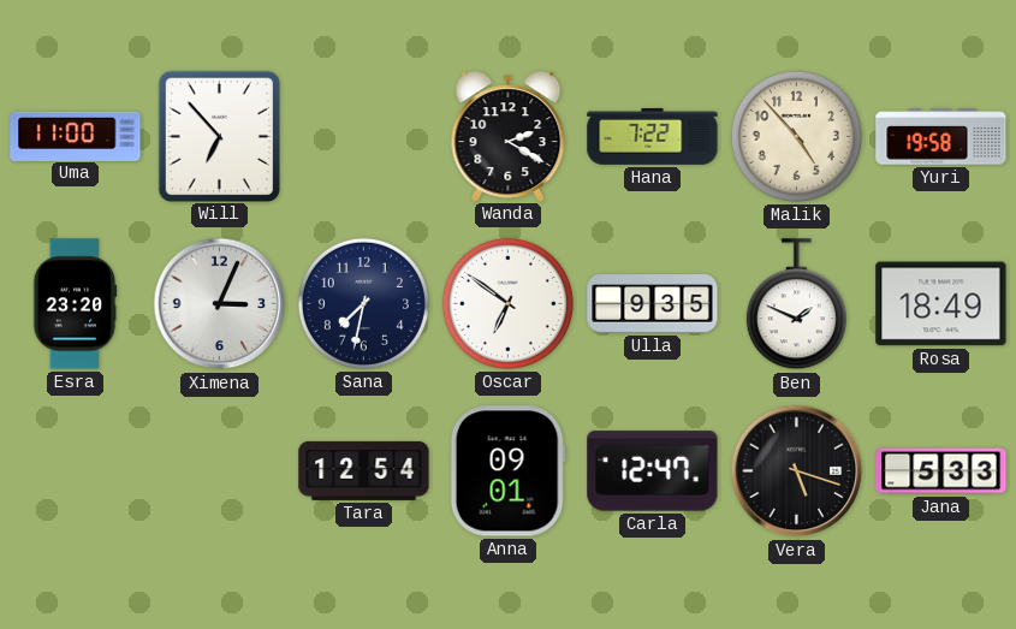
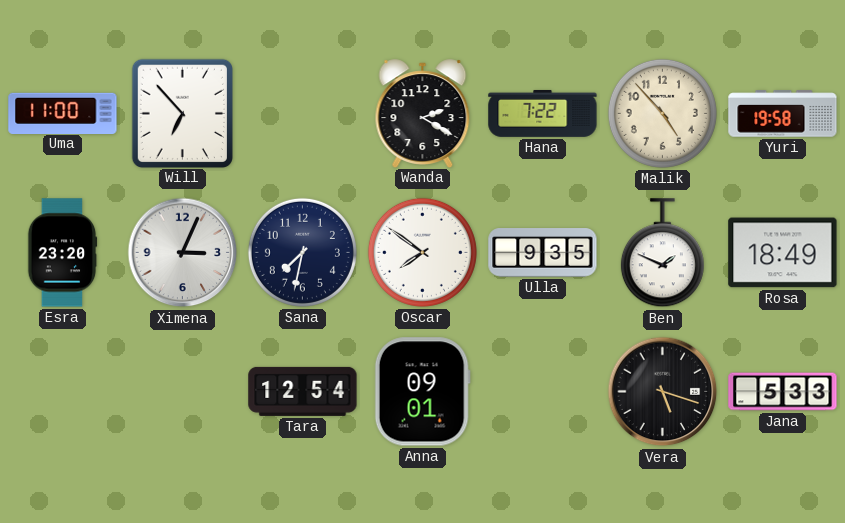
Oscar: 6:51 -> 7:51 (422, 252)
Carla: 12:47 -> none (653, 471)
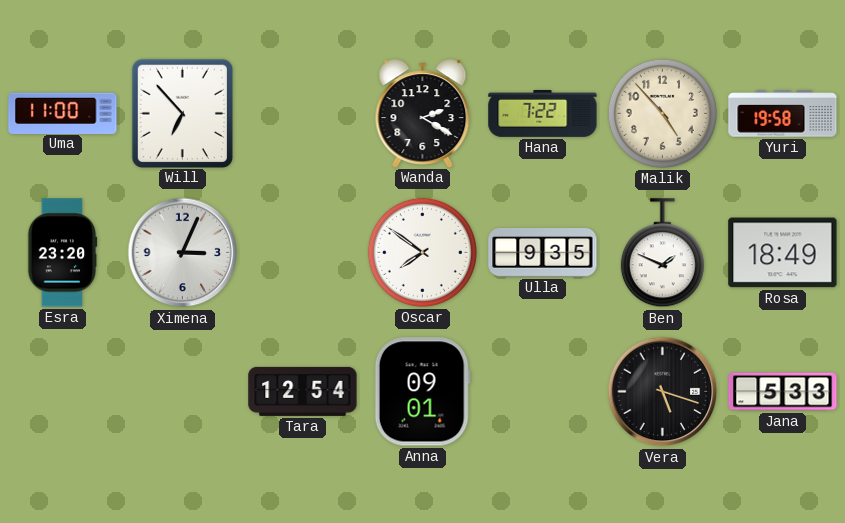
Sana: 7:32 -> none (302, 252)
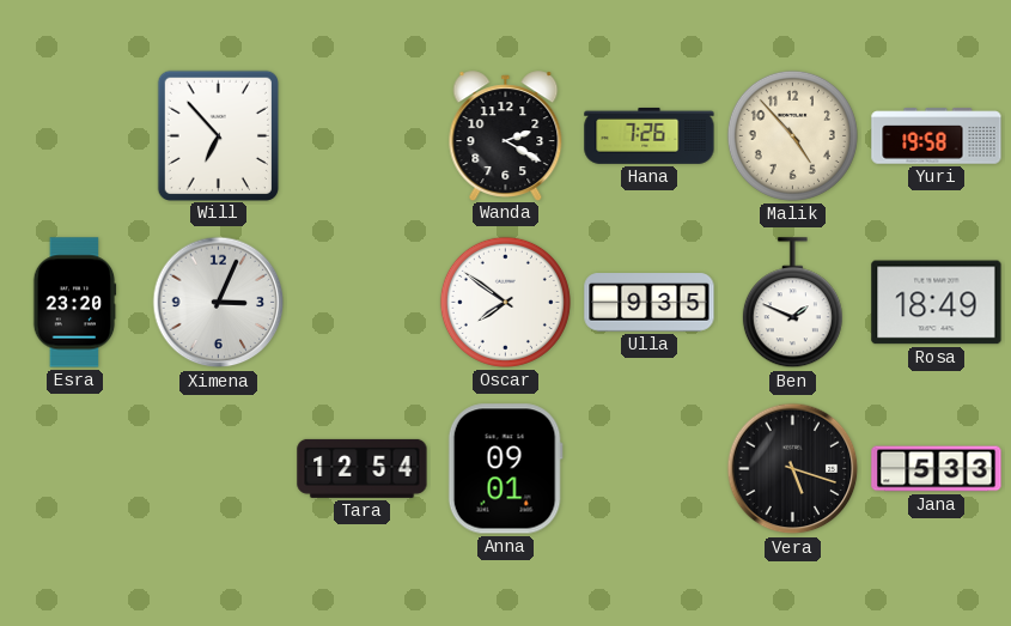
Uma: 11:00 -> none (63, 113)
Hana: 7:22 -> 7:26 (650, 135)
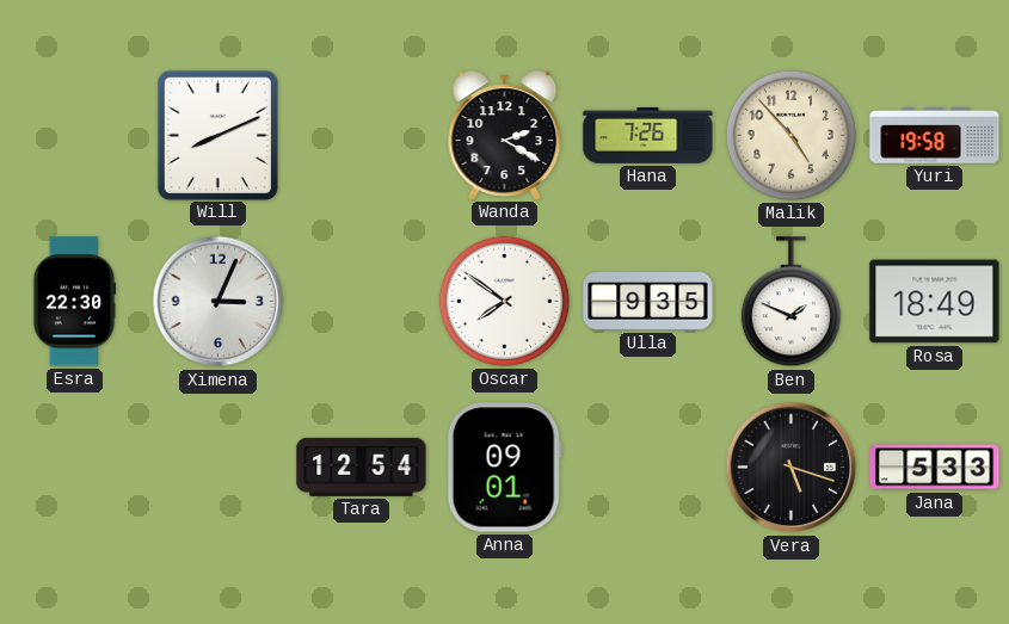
Will: 6:53 -> 8:11 (217, 135)
Esra: 23:20 -> 22:30 (74, 302)
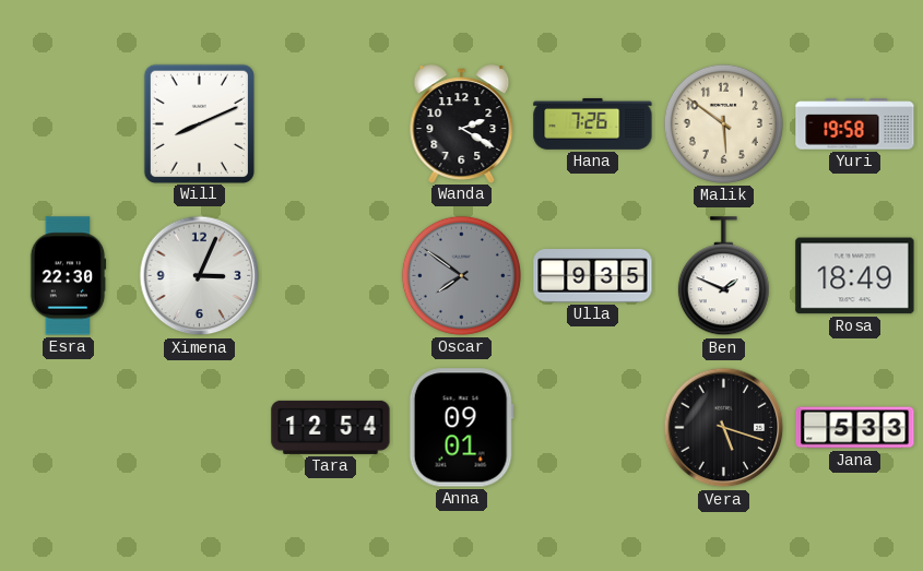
Malik: 4:53 -> 5:51 (723, 123)
Oscar dial: white -> grey (461, 275)
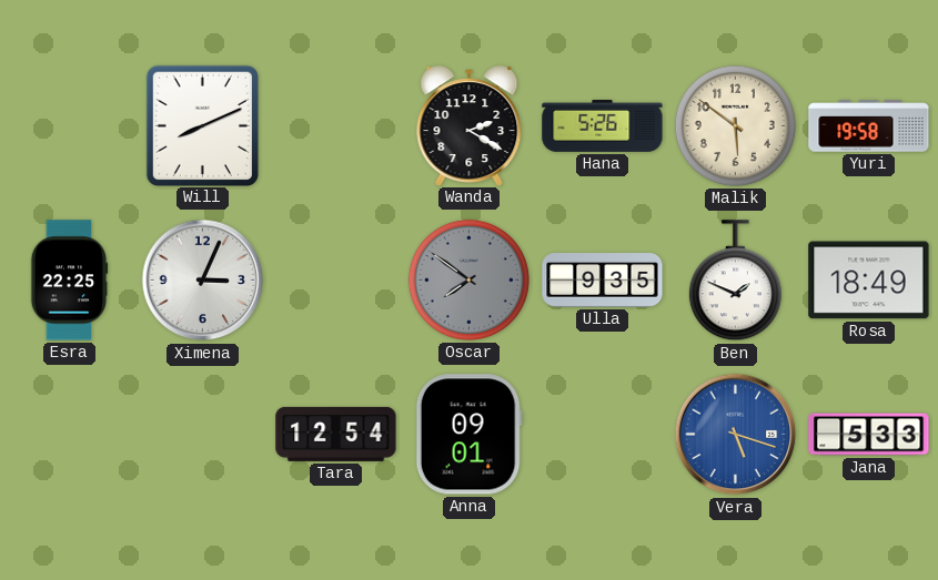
Hana: 7:26 -> 5:26 (603, 125)
Esra: 22:30 -> 22:25 (69, 281)
Vera dial: black -> blue (736, 435)
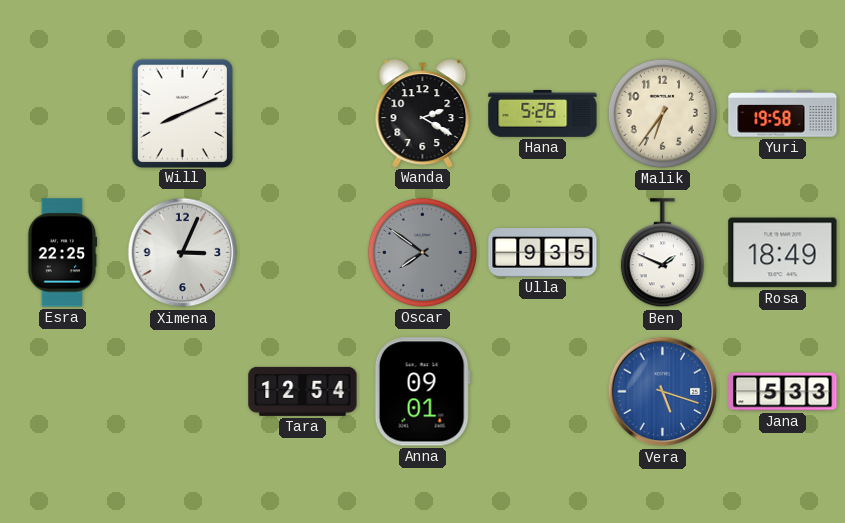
Malik: 5:51 -> 6:36 (662, 113)
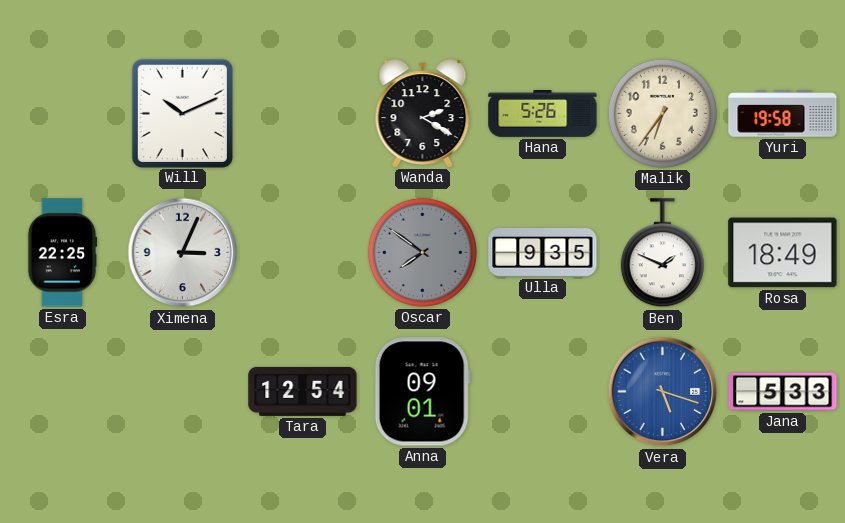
Will: 8:11 -> 10:11 (182, 113)
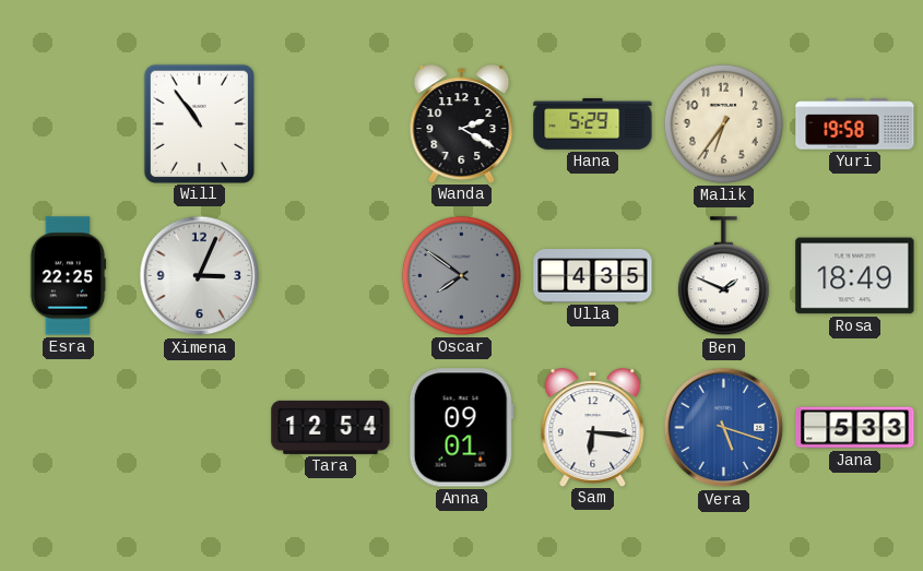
Will: 10:11 -> 10:54 (199, 123)
Hana: 5:26 -> 5:29 (593, 123)
Ulla: 9:35 -> 4:35 (593, 276)
Sam: none -> 6:16 (593, 427)
